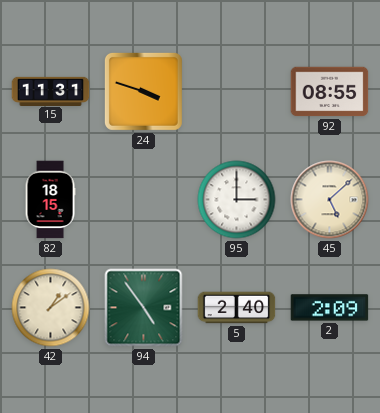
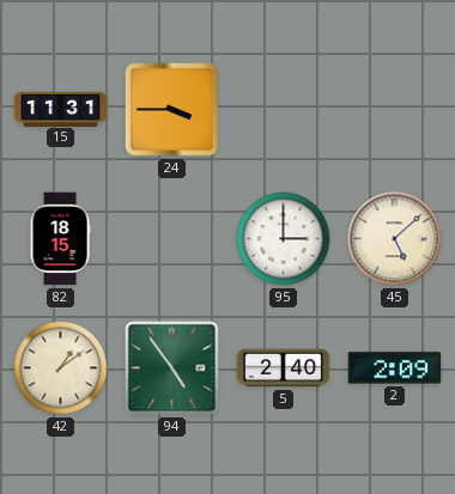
24: 3:48 -> 3:45 (171, 109)
92: 08:55 -> none (330, 92)
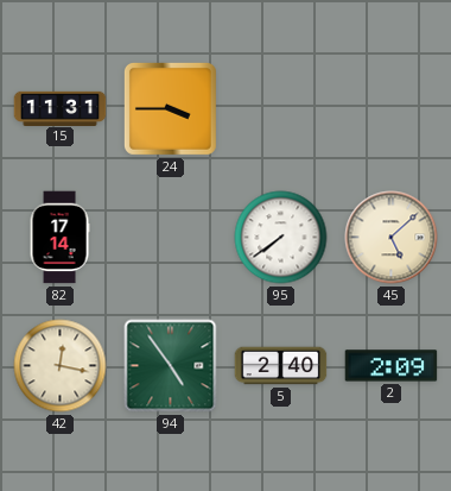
82: 18:15 -> 17:14 (59, 238)
95: 3:00 -> 7:39 (281, 238)
42: 1:09 -> 12:17 (61, 366)
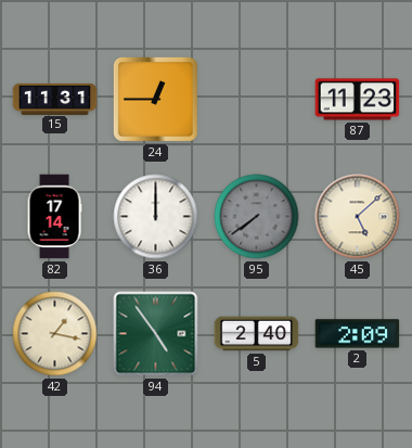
24: 3:45 -> 12:45 (155, 99)
87: none -> 11:23 (358, 100)
36: none -> 12:00 (156, 217)
95 dial: white -> grey (257, 217)
42: 12:17 -> 1:17 (55, 334)
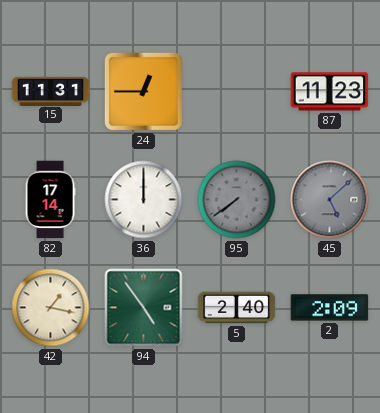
45 dial: cream -> grey (330, 200)
